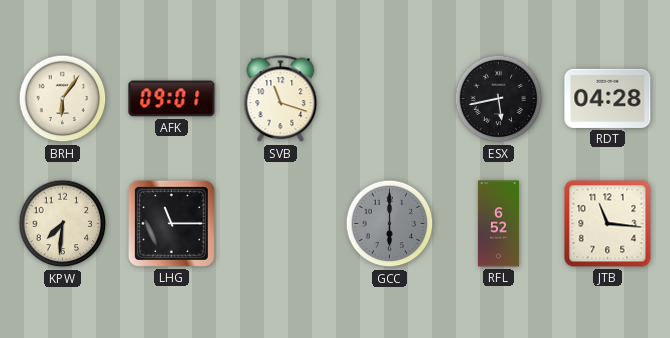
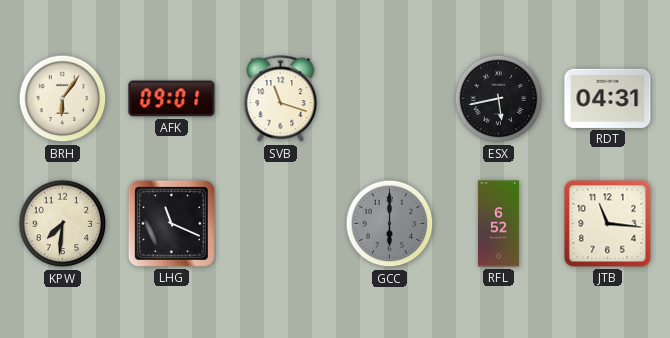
RDT: 04:28 -> 04:31 (608, 98)
LHG: 11:15 -> 11:19 (171, 223)
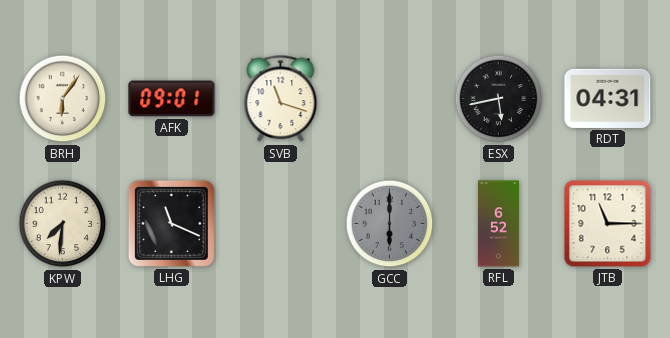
JTB: 11:16 -> 11:15 (608, 224)
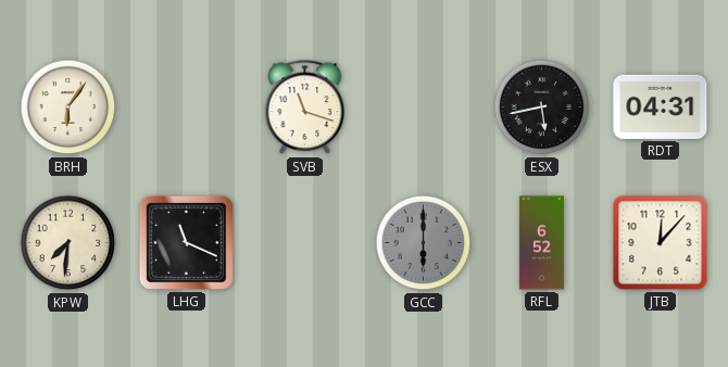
AFK: 09:01 -> none (172, 99)
JTB: 11:15 -> 12:07 (661, 243)
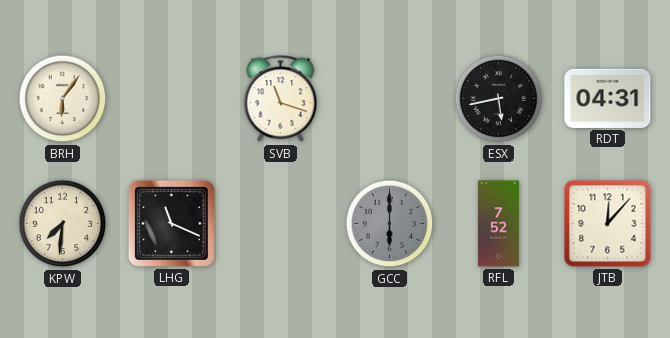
RFL: 6:52 -> 7:52 (498, 224)
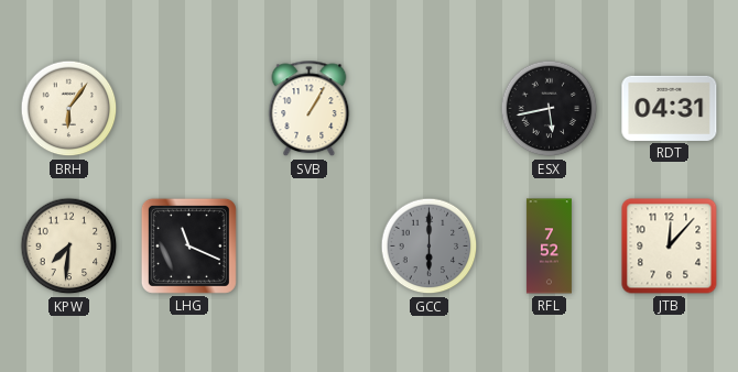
SVB: 11:18 -> 1:05 (310, 109)
